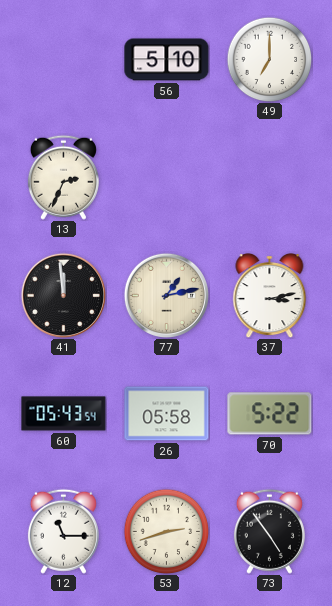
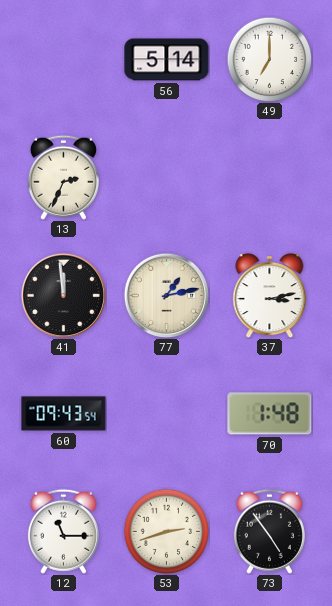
56: 5:10 -> 5:14 (167, 60)
60: 05:43 -> 09:43 (64, 414)
26: 05:58 -> none (167, 414)
70: 5:22 -> 1:48 (270, 414)
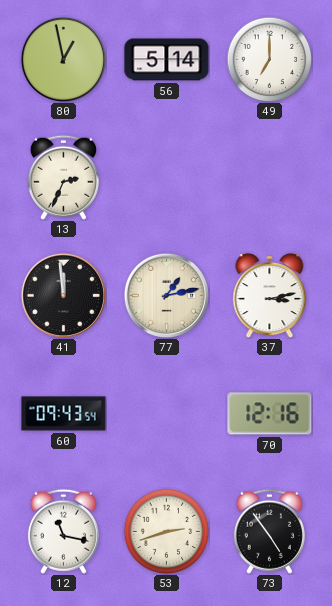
80: none -> 12:58 (63, 59)
70: 1:48 -> 12:16 (270, 414)
12: 11:15 -> 11:17 (63, 531)
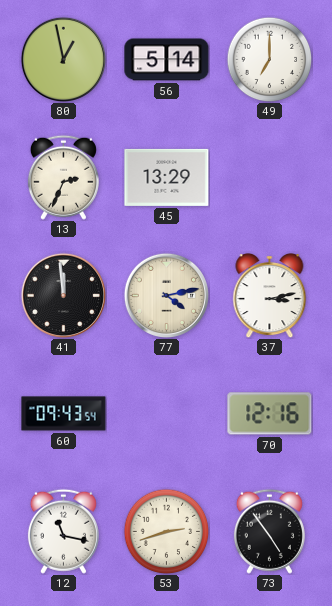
45: none -> 13:29 (167, 177)
77: 1:13 -> 4:13 (166, 295)
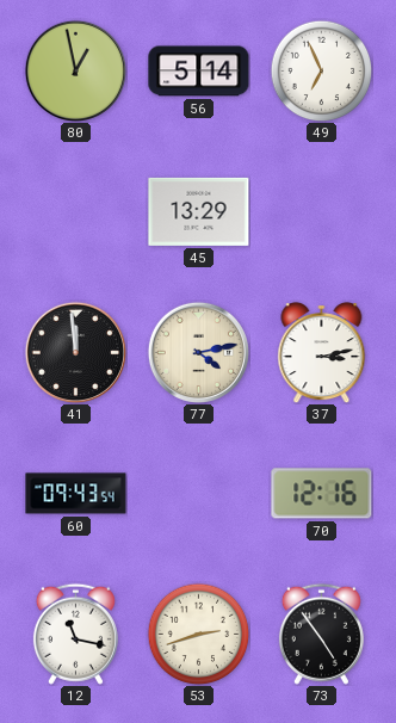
49: 7:00 -> 6:56 (321, 70)
13: 2:34 -> none (63, 177)
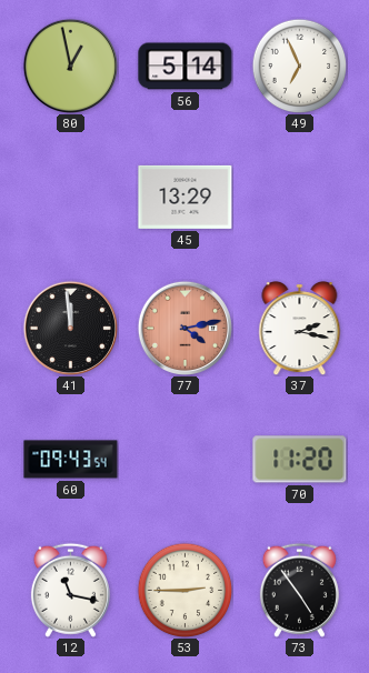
77 dial: cream -> salmon (184, 328)
37: 3:13 -> 2:17 (300, 329)
70: 12:16 -> 11:20 (300, 460)
53: 2:42 -> 2:45 (184, 590)
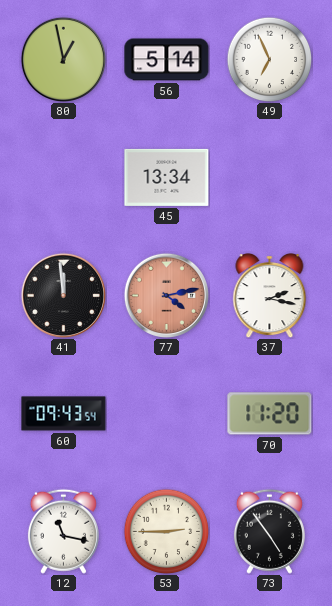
45: 13:29 -> 13:34 (167, 177)
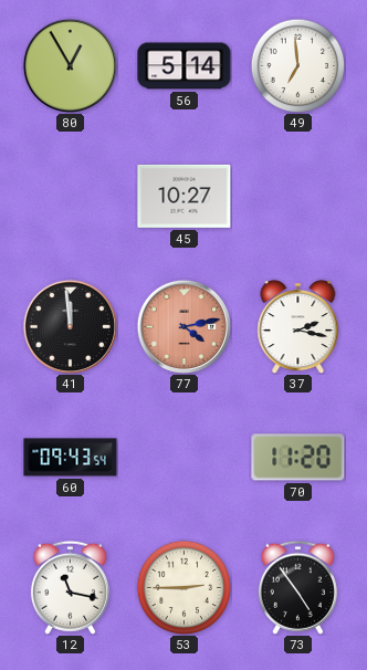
80: 12:58 -> 12:55 (70, 65)
49: 6:56 -> 6:59 (297, 65)
45: 13:34 -> 10:27 (185, 196)
